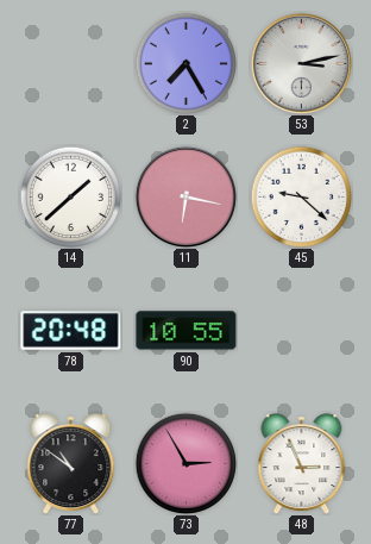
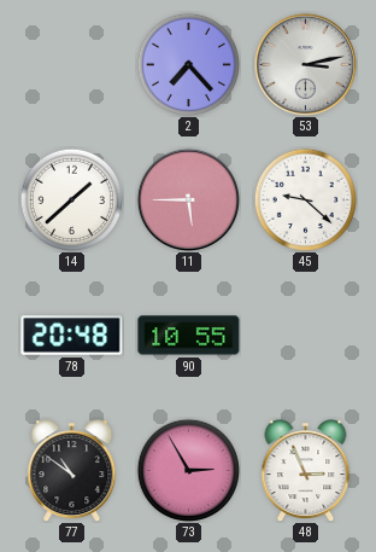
2: 7:25 -> 7:23 (188, 64)
11: 6:17 -> 5:45 (188, 199)
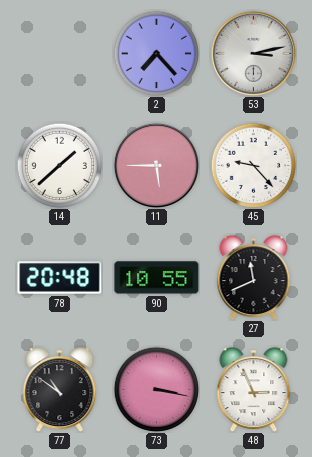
45: 9:22 -> 9:23 (253, 165)
27: none -> 11:41 (254, 278)
73: 2:55 -> 3:17 (156, 389)
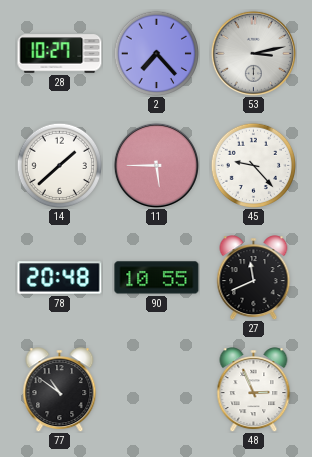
28: none -> 10:27 (60, 54)
73: 3:17 -> none (156, 389)
